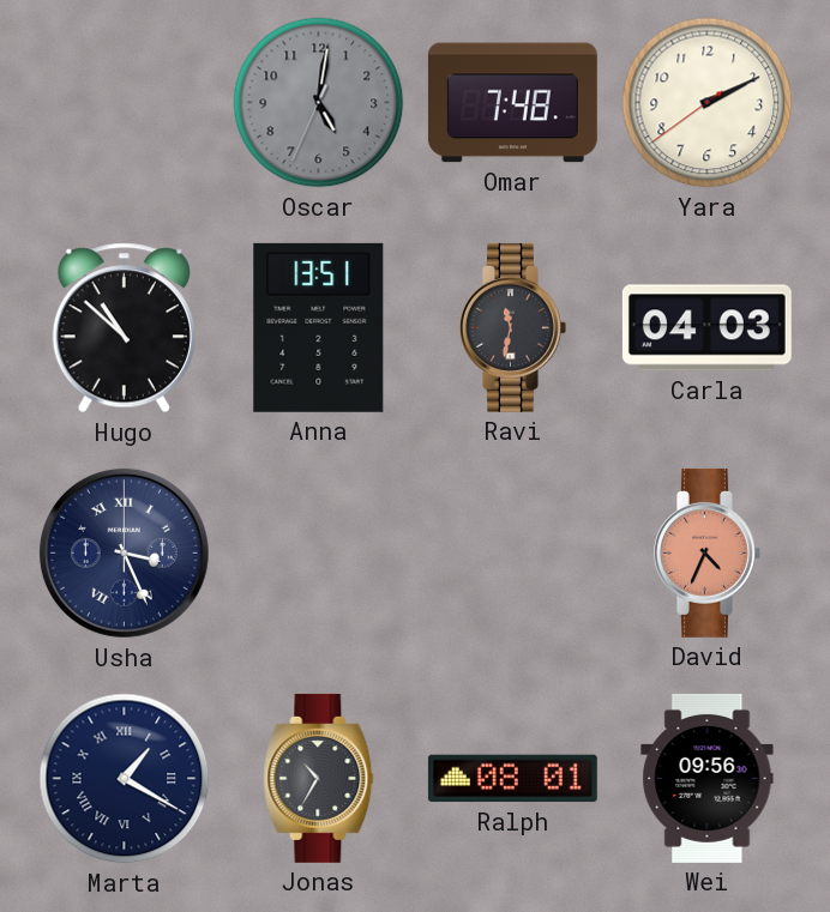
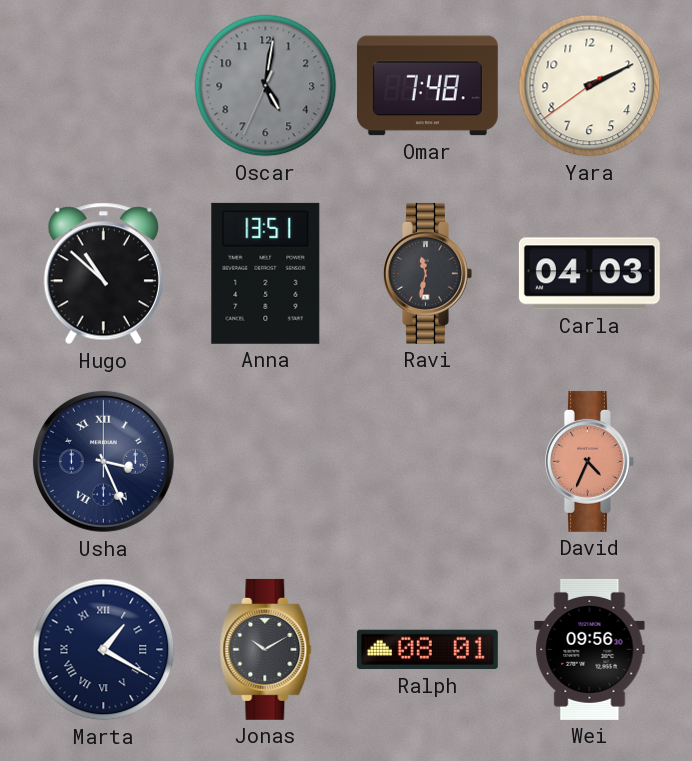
Jonas: 10:35 -> 10:10 (266, 649)
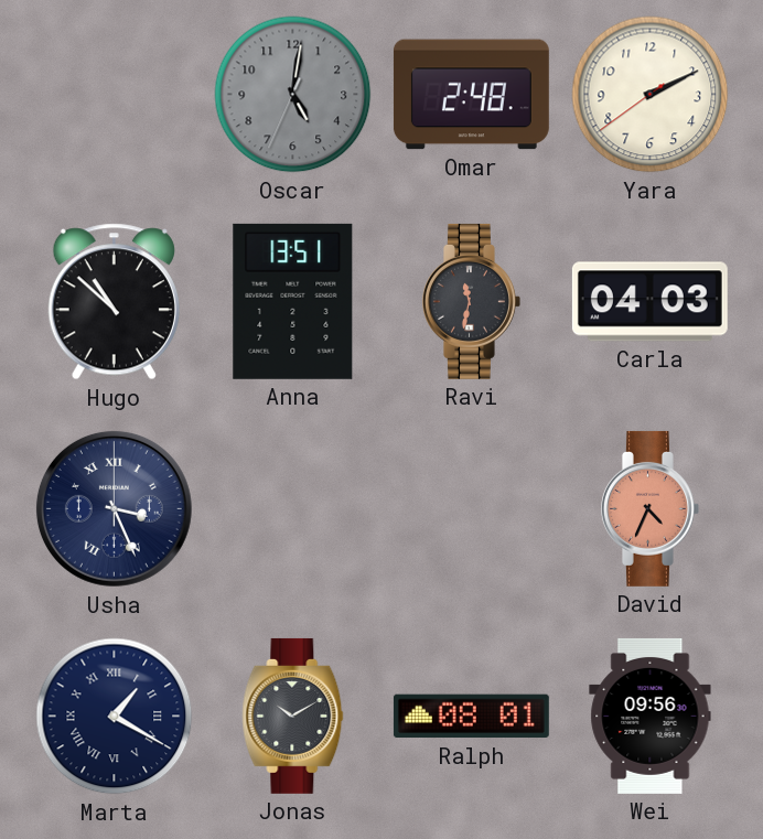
Omar: 7:48 -> 2:48 (471, 95)
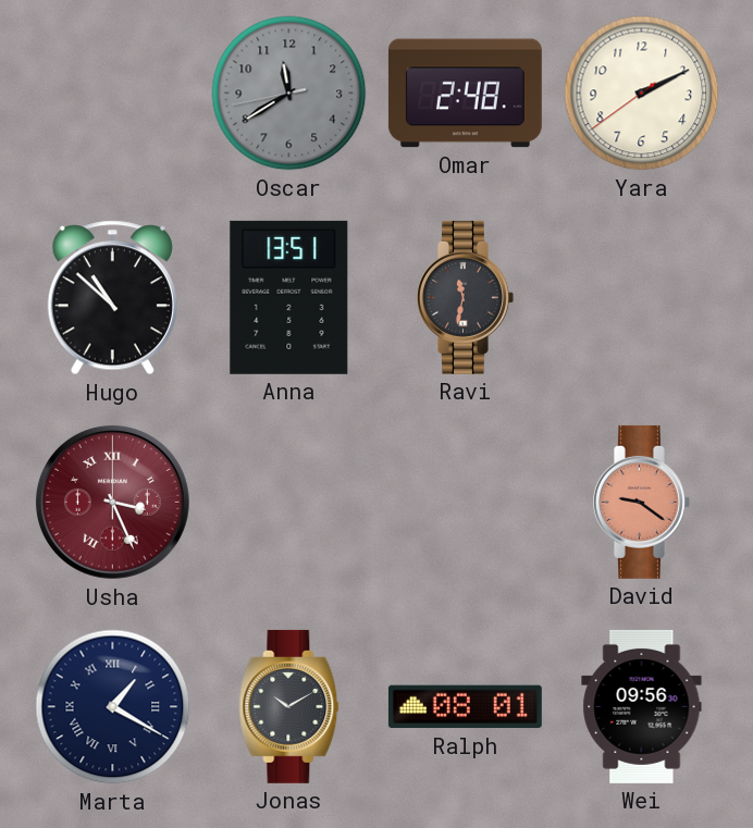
Oscar: 5:01 -> 11:39 (289, 94)
Carla: 04:03 -> none (649, 302)
Usha dial: navy -> burgundy (112, 502)
David: 4:34 -> 9:21 (641, 502)
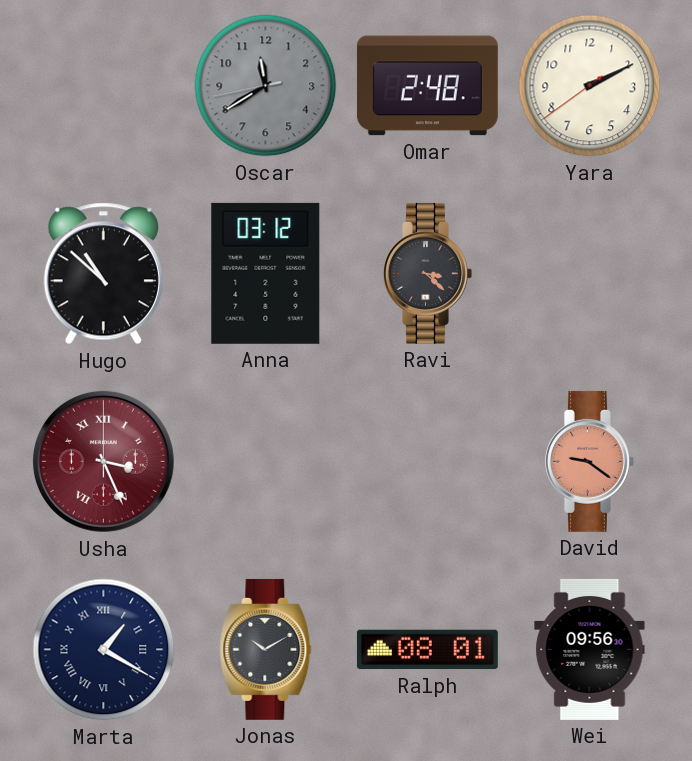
Anna: 13:51 -> 03:12 (266, 273)
Ravi: 11:32 -> 3:22 (427, 273)
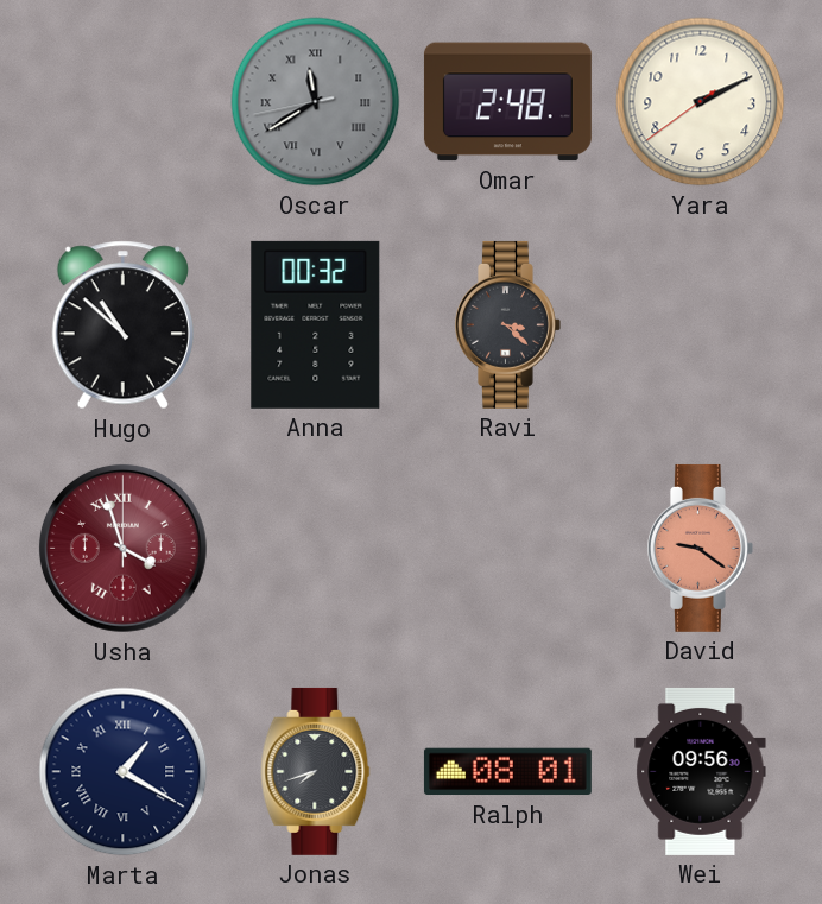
Oscar numerals: Arabic -> Roman (316, 102)
Anna: 03:12 -> 00:32 (316, 324)
Usha: 3:26 -> 3:57 (122, 548)
Jonas: 10:10 -> 7:42 (316, 771)
